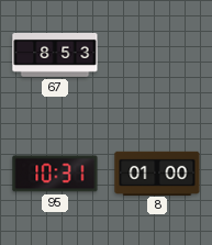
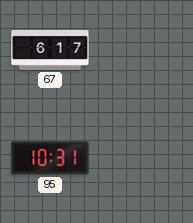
67: 8:53 -> 6:17 (50, 50)
8: 01:00 -> none (157, 172)
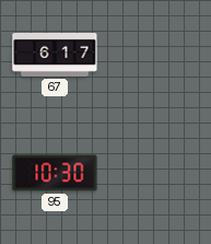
95: 10:31 -> 10:30 (55, 173)
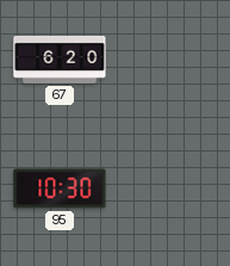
67: 6:17 -> 6:20 (60, 60)
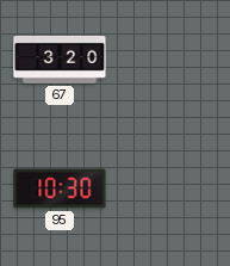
67: 6:20 -> 3:20 (60, 60)
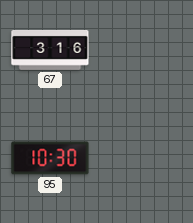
67: 3:20 -> 3:16 (50, 50)
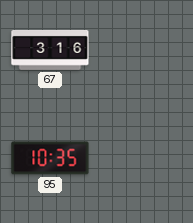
95: 10:30 -> 10:35 (50, 158)
